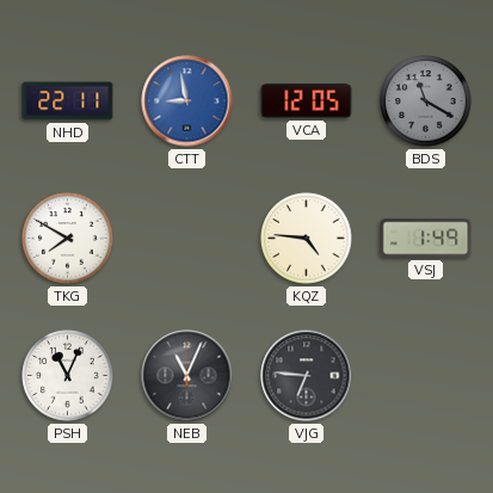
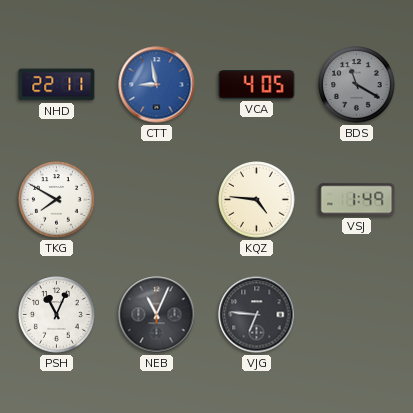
VCA: 12:05 -> 4:05 (257, 85)
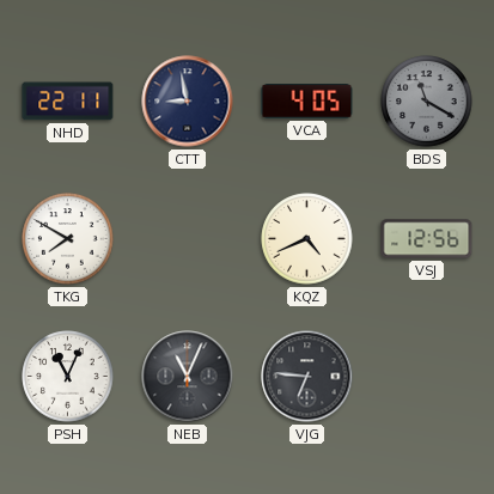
CTT dial: blue -> navy (188, 102)
KQZ: 4:46 -> 4:41 (307, 239)
VSJ: 1:49 -> 12:56 (427, 239)
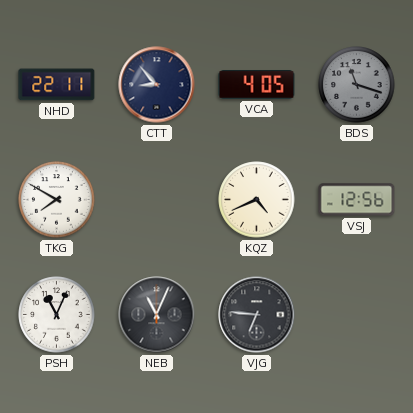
CTT: 8:58 -> 8:53 (157, 85)
BDS: 11:20 -> 11:18 (357, 85)
